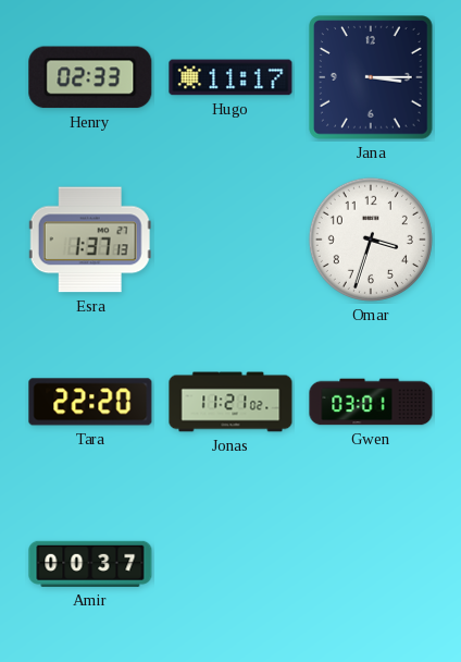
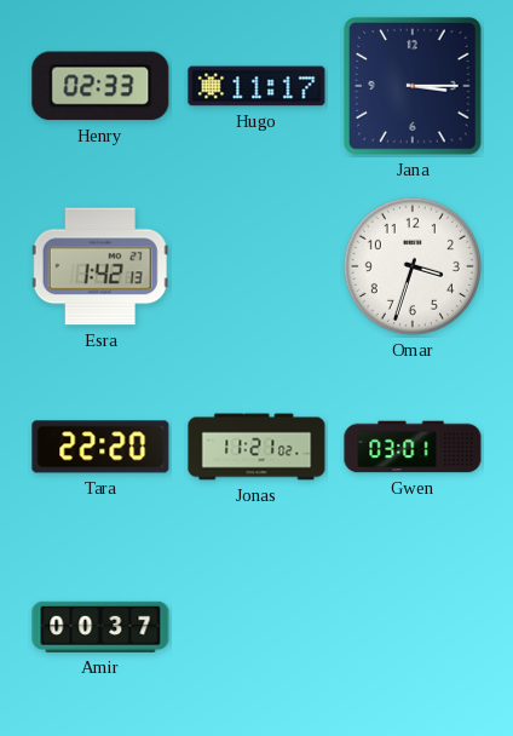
Esra: 1:37 -> 1:42 (100, 266)
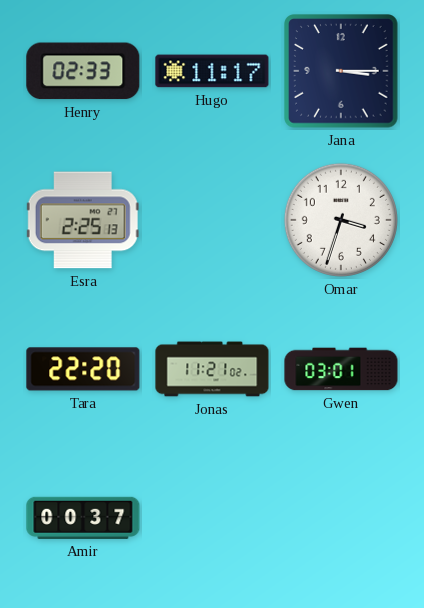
Esra: 1:42 -> 2:25 (83, 220)
